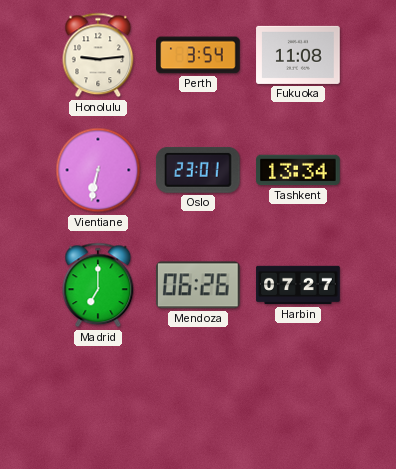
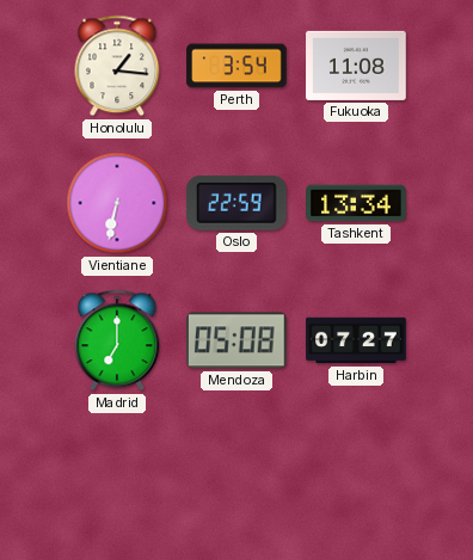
Honolulu: 9:14 -> 1:16 (117, 66)
Oslo: 23:01 -> 22:59 (236, 203)
Mendoza: 06:26 -> 05:08 (236, 340)
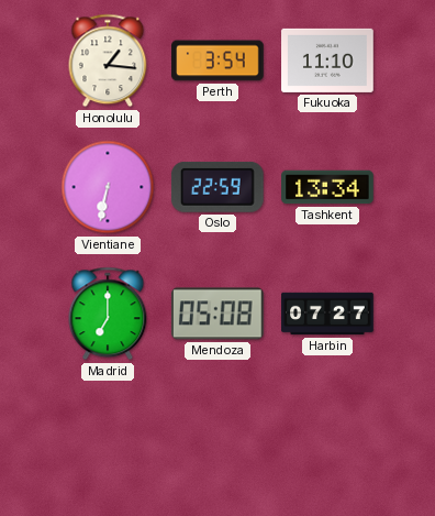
Fukuoka: 11:08 -> 11:10 (327, 61)
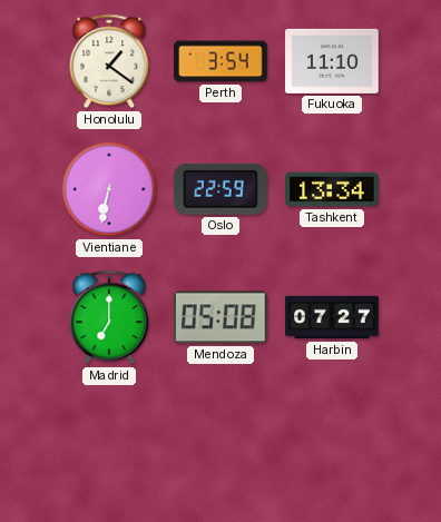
Honolulu: 1:16 -> 1:21 (109, 61)
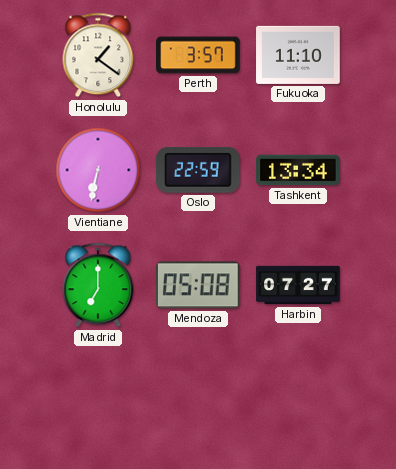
Perth: 3:54 -> 3:57 (198, 55)
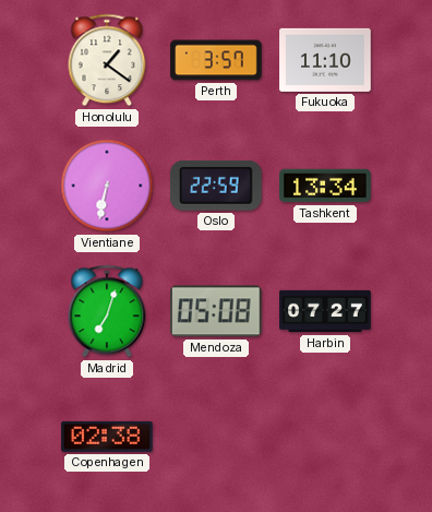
Madrid: 7:00 -> 7:03 (107, 311)
Copenhagen: none -> 02:38 (108, 437)
